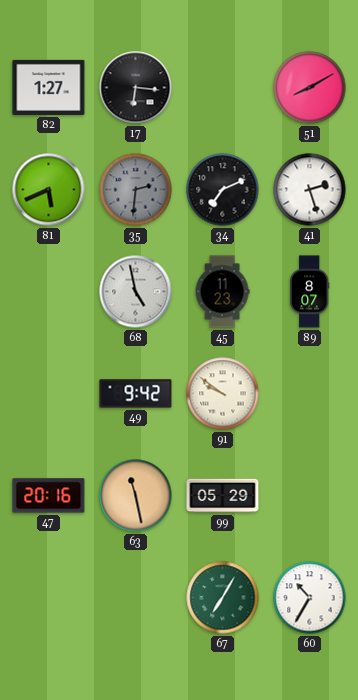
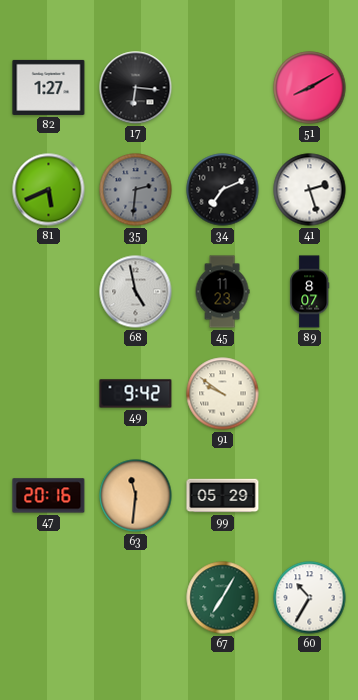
63: 11:28 -> 11:31 (136, 496)
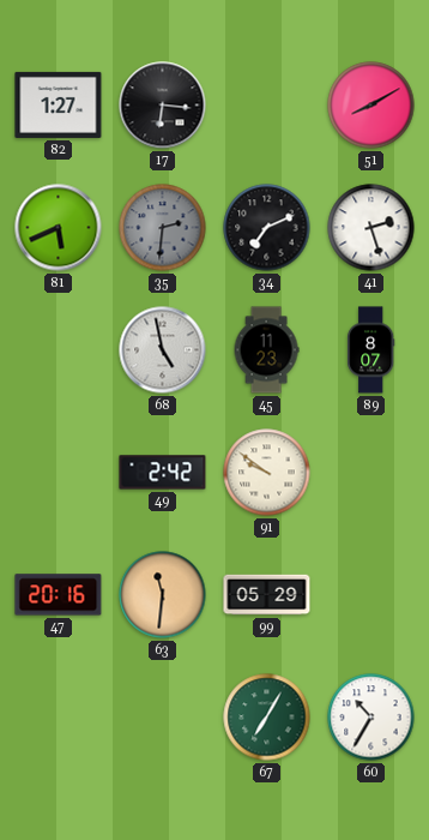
49: 9:42 -> 2:42 (163, 473)
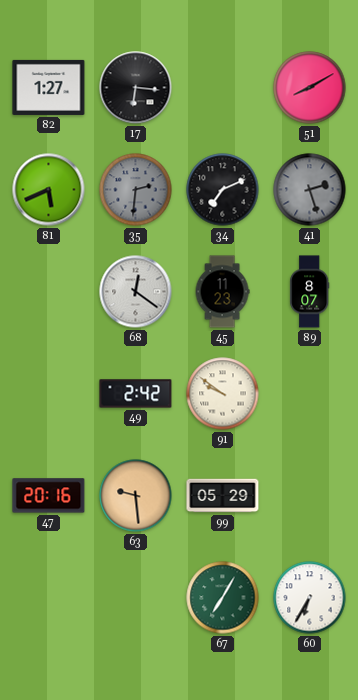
41 dial: white -> grey (310, 190)
68: 4:58 -> 12:21 (136, 292)
63: 11:31 -> 9:29 (136, 496)
60: 10:35 -> 6:35 (310, 598)
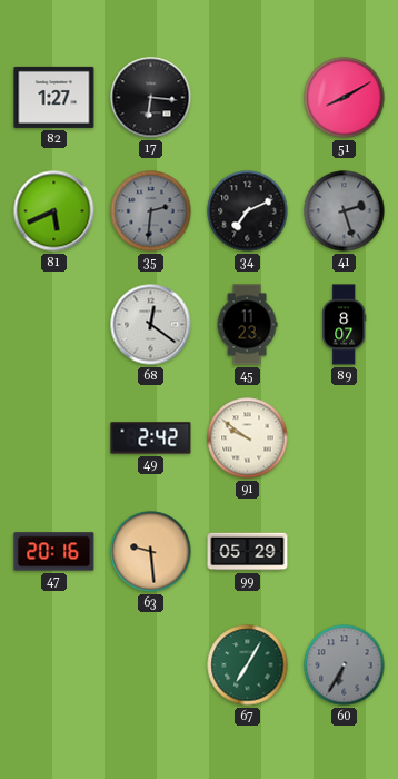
60 dial: white -> grey (345, 665)
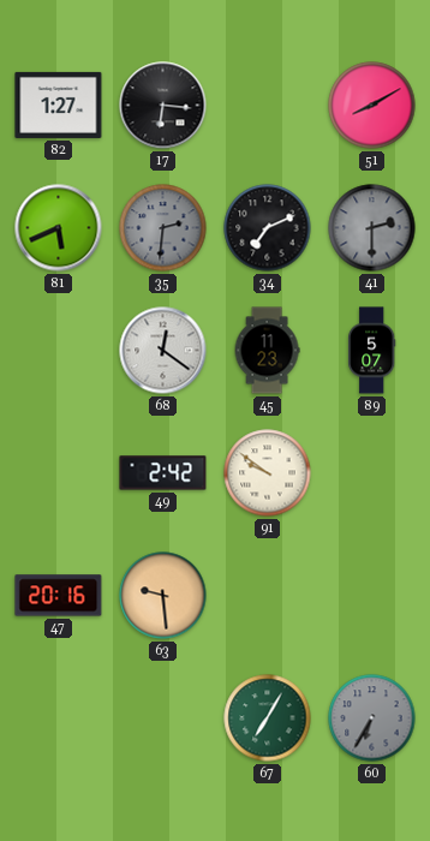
41: 2:27 -> 2:30 (372, 228)
89: 8:07 -> 5:07 (372, 351)
99: 05:29 -> none (248, 552)
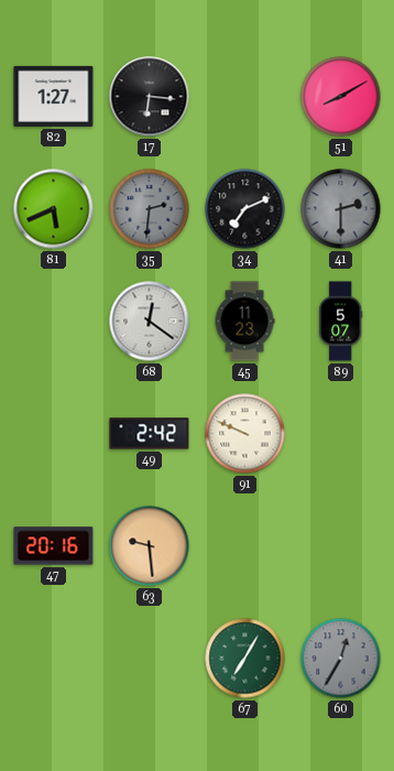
91: 9:51 -> 9:49 (245, 434)
60: 6:35 -> 12:35 (341, 659)
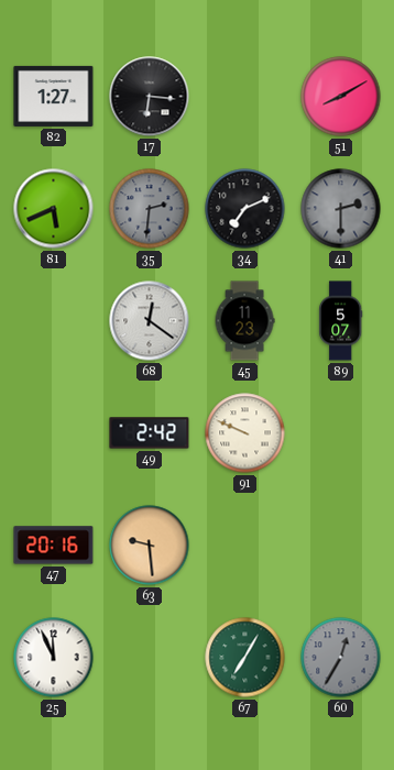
25: none -> 11:56 (54, 658)
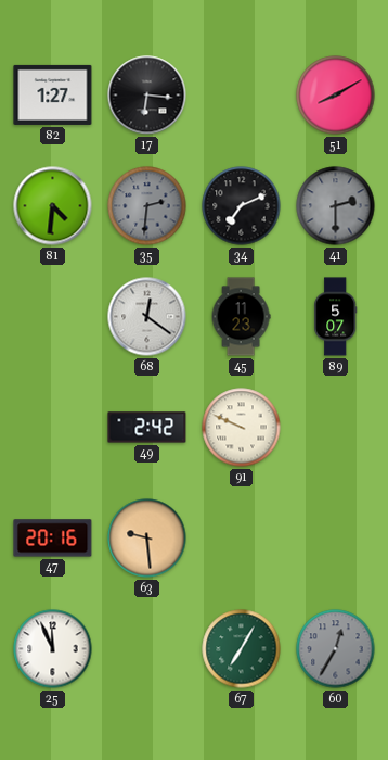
81: 5:41 -> 4:31 (53, 206)
